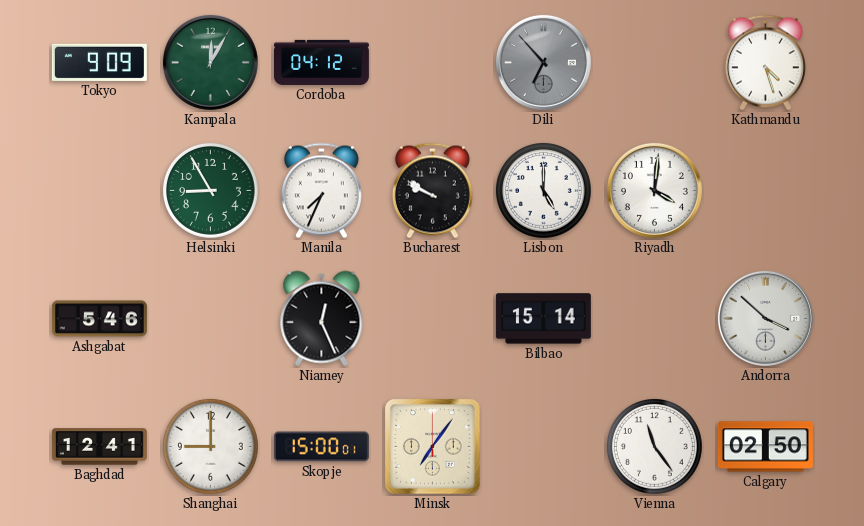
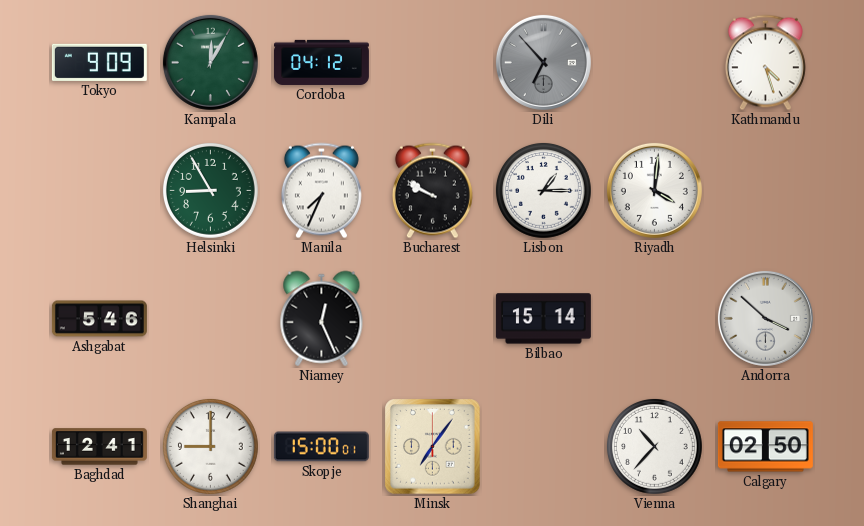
Lisbon: 5:00 -> 1:15 (543, 190)
Vienna: 11:24 -> 10:37 (654, 446)
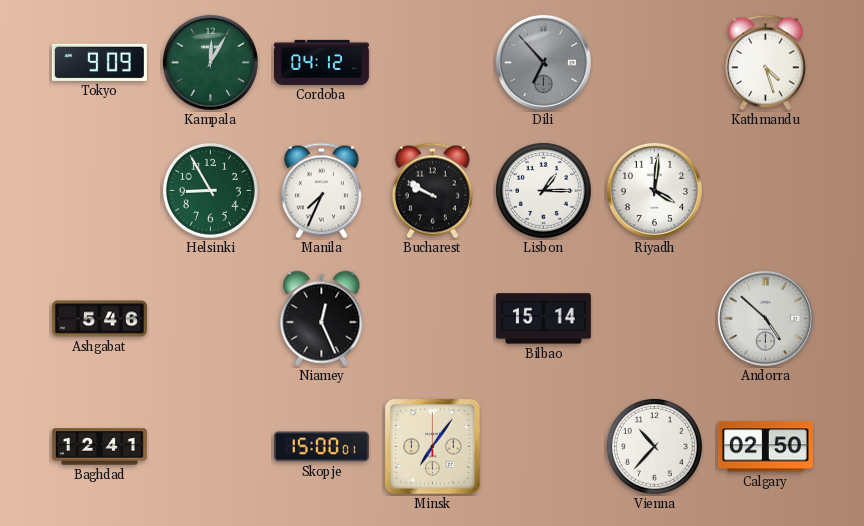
Andorra: 3:52 -> 4:52 (765, 318)
Shanghai: 9:00 -> none (210, 446)
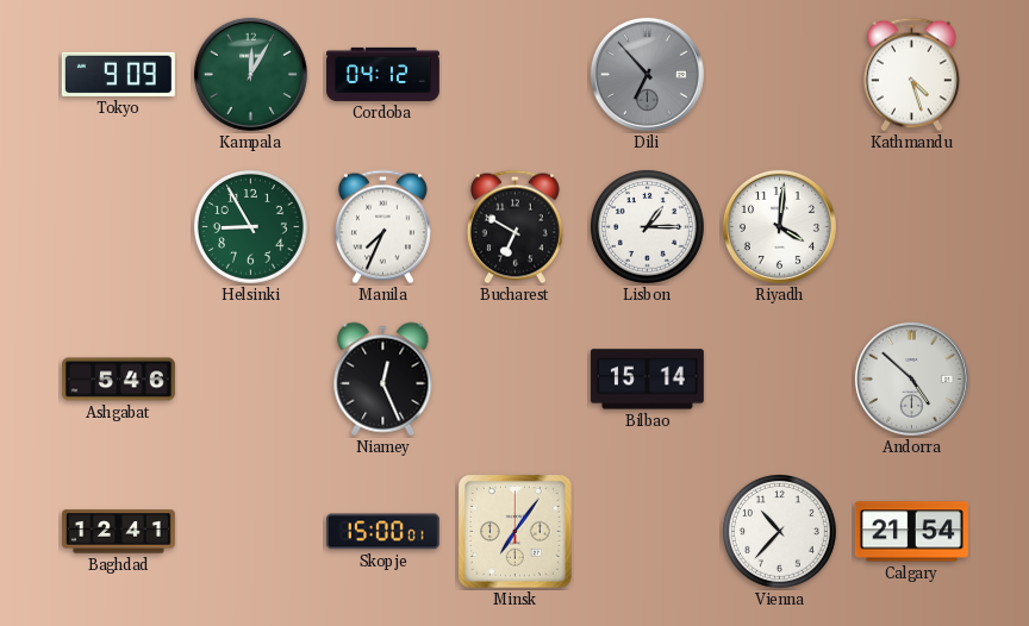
Bucharest: 9:50 -> 6:50 (514, 227)
Calgary: 02:50 -> 21:54 (911, 532)
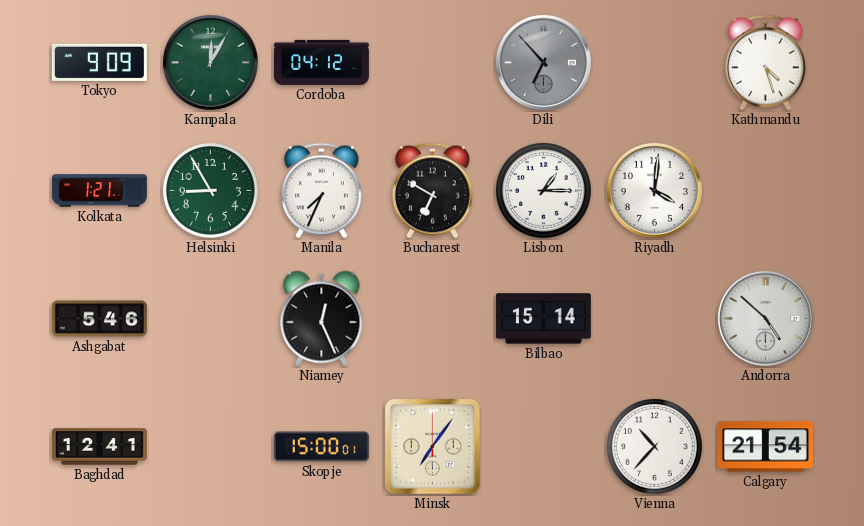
Kolkata: none -> 1:21 (99, 191)
